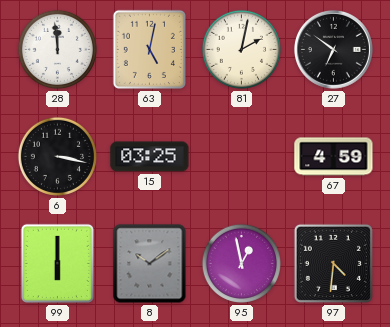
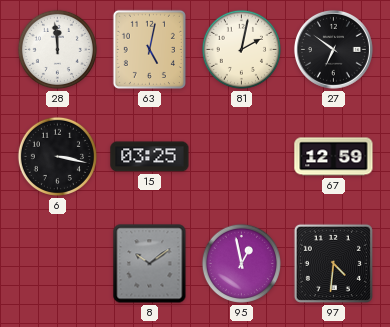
67: 4:59 -> 12:59 (334, 157)
99: 6:00 -> none (57, 263)
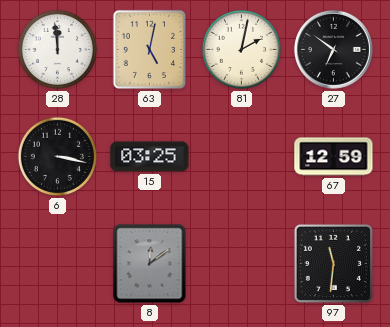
8: 10:09 -> 12:09 (150, 264)
95: 12:58 -> none (241, 263)
97: 4:31 -> 11:31 (333, 263)
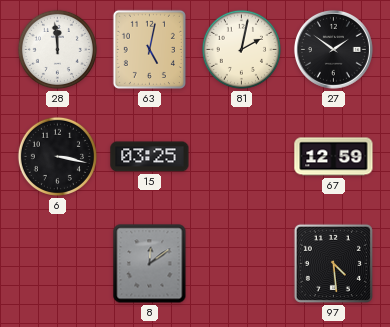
27: 6:51 -> 1:51 (333, 49)
97: 11:31 -> 4:29 (333, 263)
